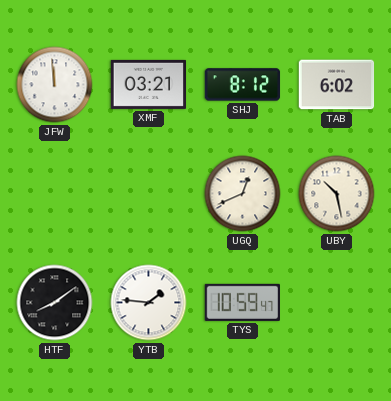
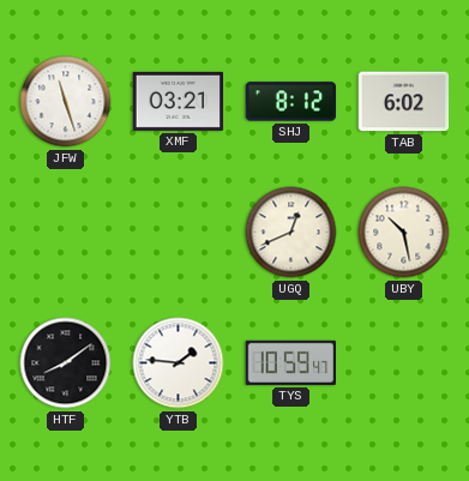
JFW: 11:59 -> 11:27 (66, 102)
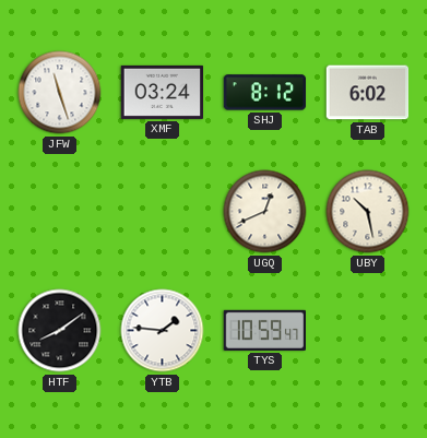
XMF: 03:21 -> 03:24 (163, 92)
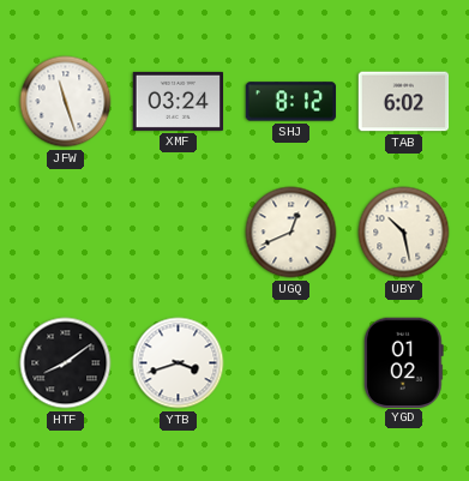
YTB: 1:46 -> 3:42 (179, 363)
TYS: 10:59 -> none (264, 330)
YGD: none -> 01:02 (403, 362)
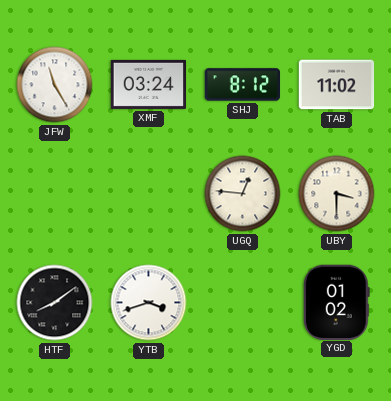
JFW: 11:27 -> 11:25 (55, 85)
TAB: 6:02 -> 11:02 (337, 85)
UGQ: 12:41 -> 12:46 (243, 194)
UBY: 10:28 -> 3:30 (337, 194)
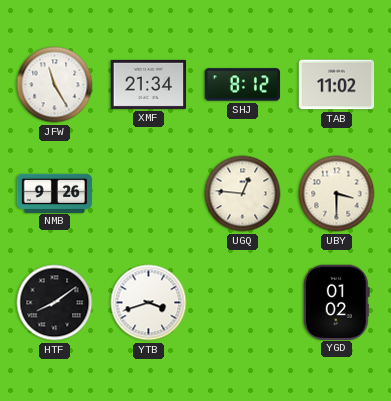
XMF: 03:24 -> 21:34 (149, 84)
NMB: none -> 9:26 (55, 193)
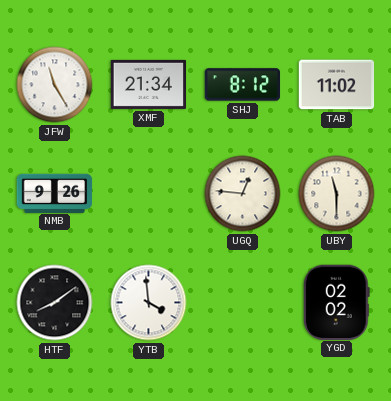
UBY: 3:30 -> 11:30 (337, 194)
YTB: 3:42 -> 3:59 (149, 303)
YGD: 01:02 -> 02:02 (336, 302)
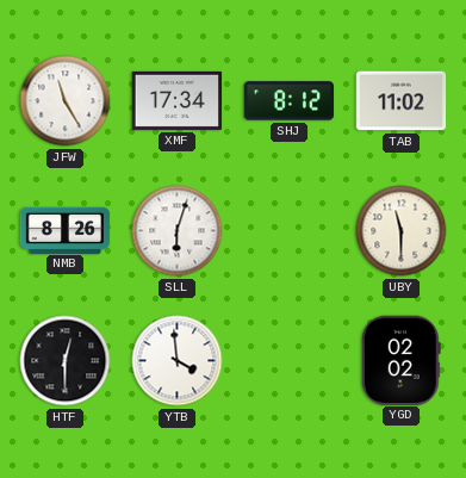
XMF: 21:34 -> 17:34 (178, 100)
NMB: 9:26 -> 8:26 (66, 230)
SLL: none -> 6:03 (178, 231)
UGQ: 12:46 -> none (243, 194)
HTF: 8:09 -> 12:30 (66, 361)
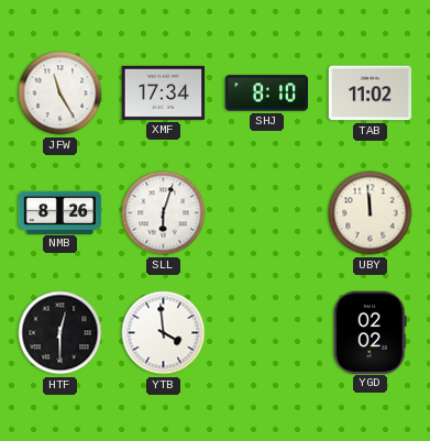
SHJ: 8:12 -> 8:10 (267, 93)
UBY: 11:30 -> 11:59 (371, 213)
